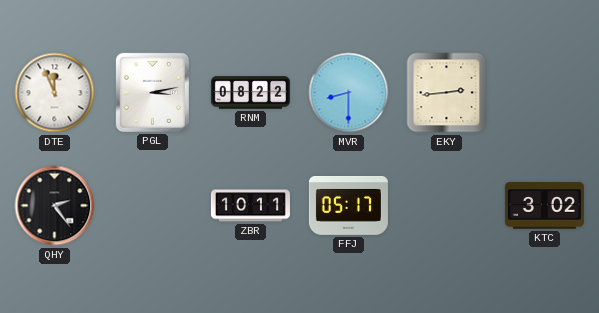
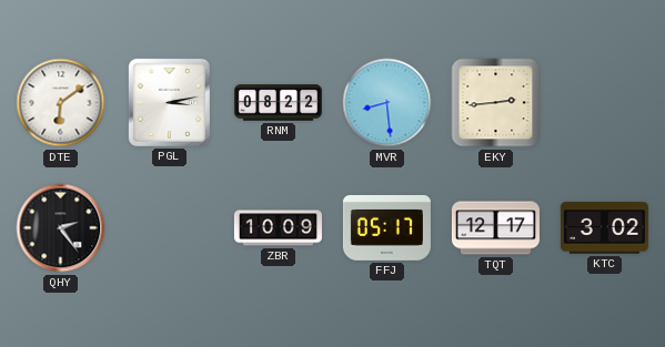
DTE: 11:56 -> 6:09 (61, 103)
MVR: 8:30 -> 8:29 (387, 103)
ZBR: 10:11 -> 10:09 (278, 228)
TQT: none -> 12:17 (495, 228)
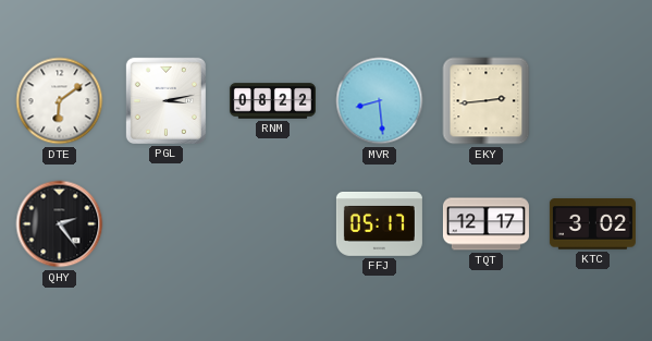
ZBR: 10:09 -> none (278, 228)
